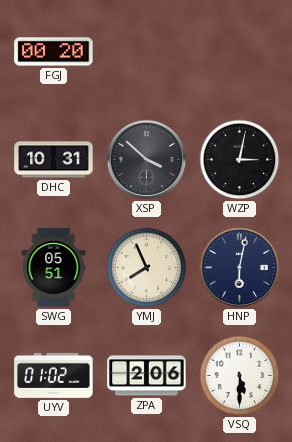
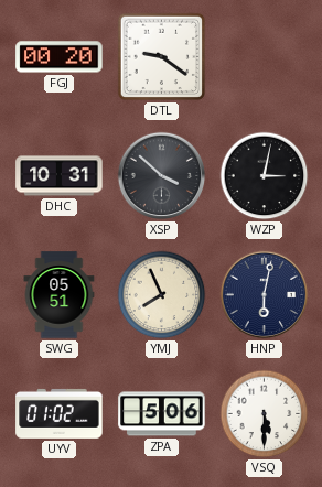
DTL: none -> 9:21 (162, 57)
ZPA: 2:06 -> 5:06 (162, 414)
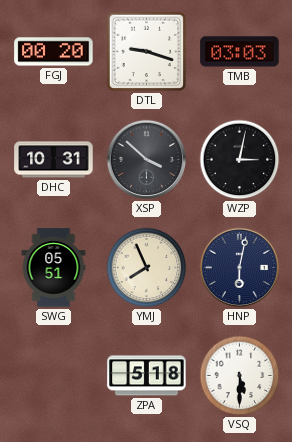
DTL: 9:21 -> 9:18 (147, 52)
TMB: none -> 03:03 (240, 52)
UYV: 01:02 -> none (60, 413)
ZPA: 5:06 -> 5:18 (147, 376)
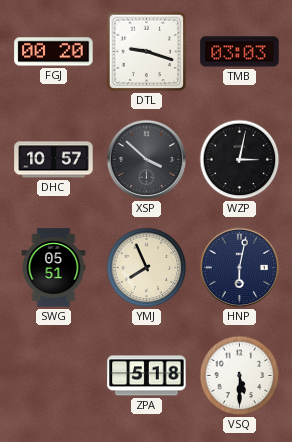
DHC: 10:31 -> 10:57 (54, 160)
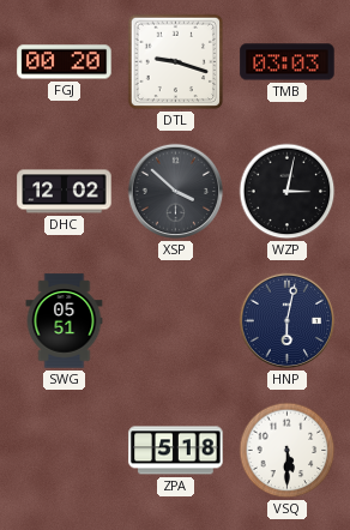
DHC: 10:57 -> 12:02 (65, 192)
YMJ: 7:56 -> none (147, 268)
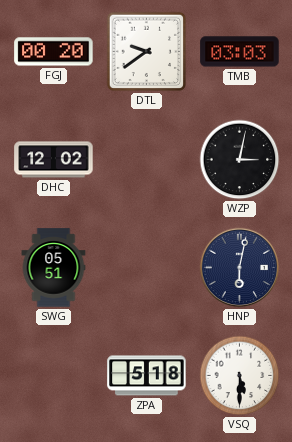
DTL: 9:18 -> 9:39 (147, 52)
XSP: 3:52 -> none (176, 192)
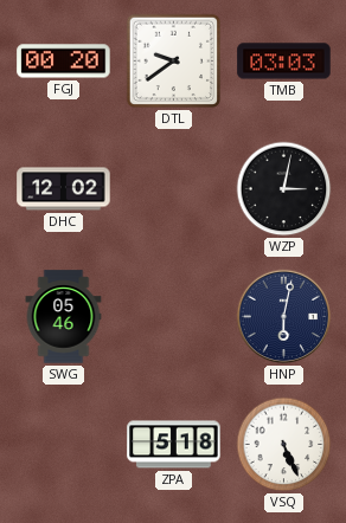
SWG: 05:51 -> 05:46 (64, 317)
VSQ: 5:30 -> 5:26 (284, 445)
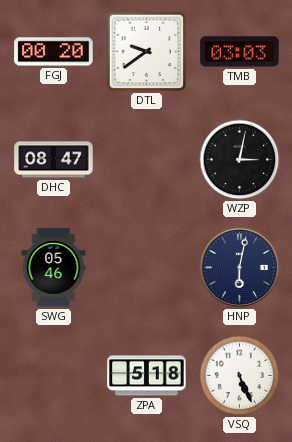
DHC: 12:02 -> 08:47 (54, 160)
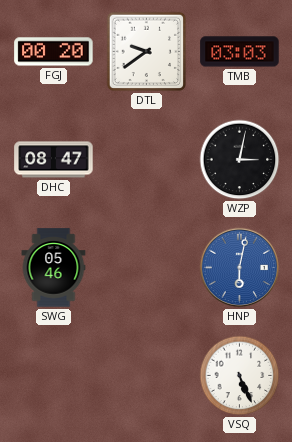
HNP dial: navy -> blue (240, 268)
ZPA: 5:18 -> none (147, 376)
